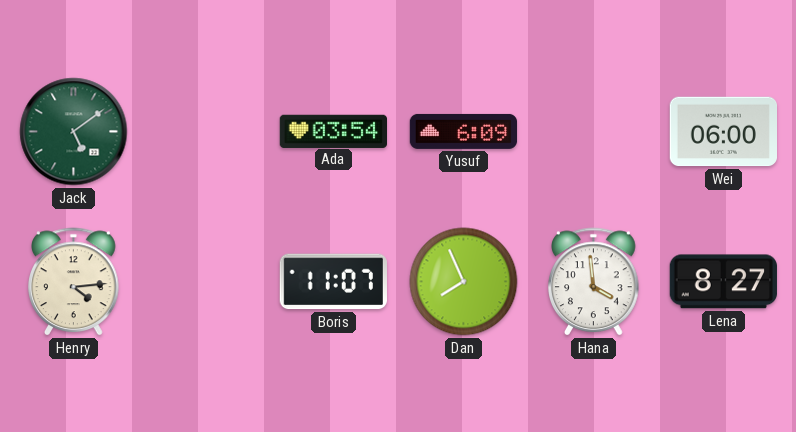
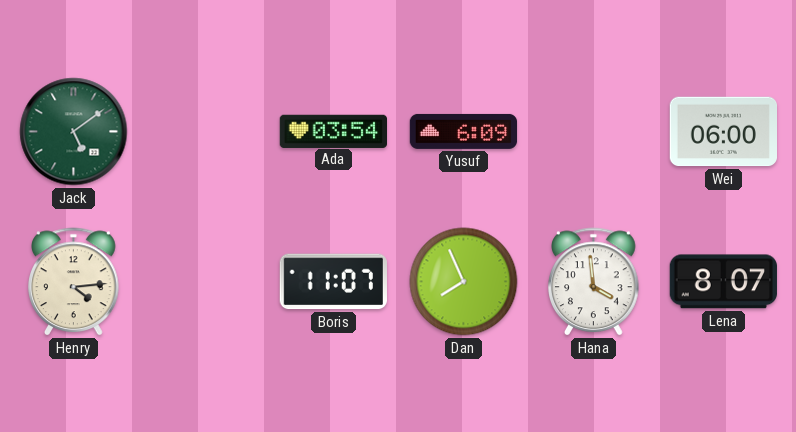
Lena: 8:27 -> 8:07 (723, 282)
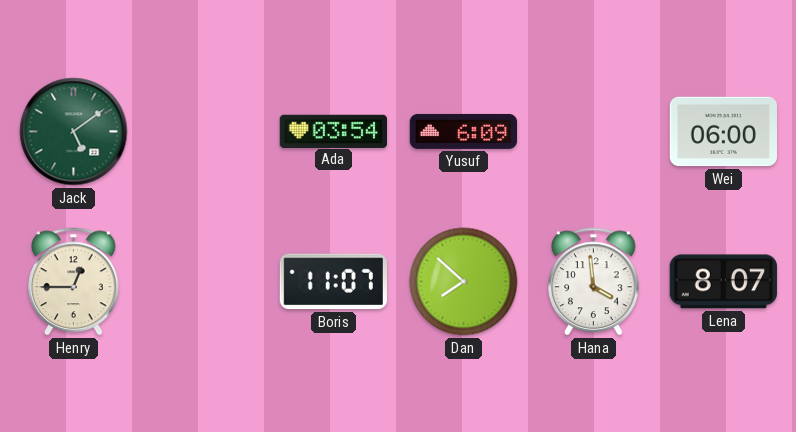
Henry: 4:14 -> 12:45 (74, 282)
Dan: 7:56 -> 7:52 (464, 282)
